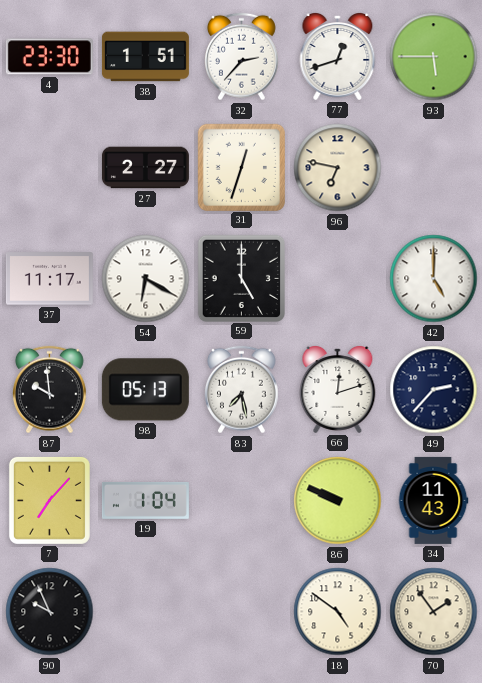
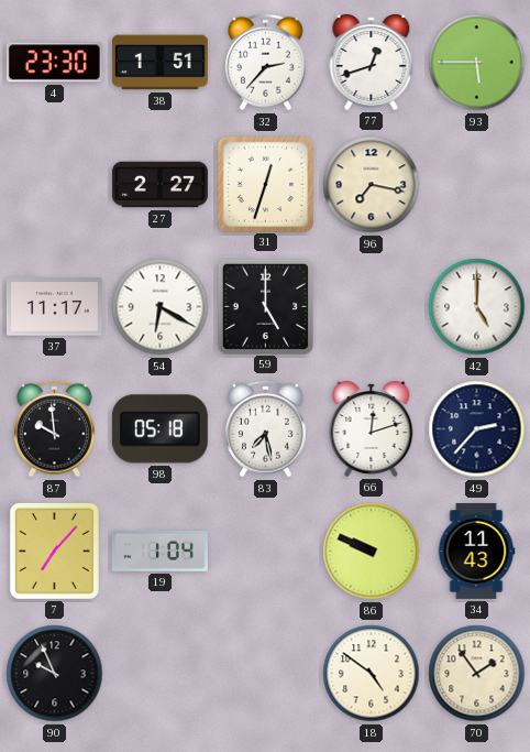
96: 6:47 -> 7:17 (372, 185)
98: 05:13 -> 05:18 (159, 429)
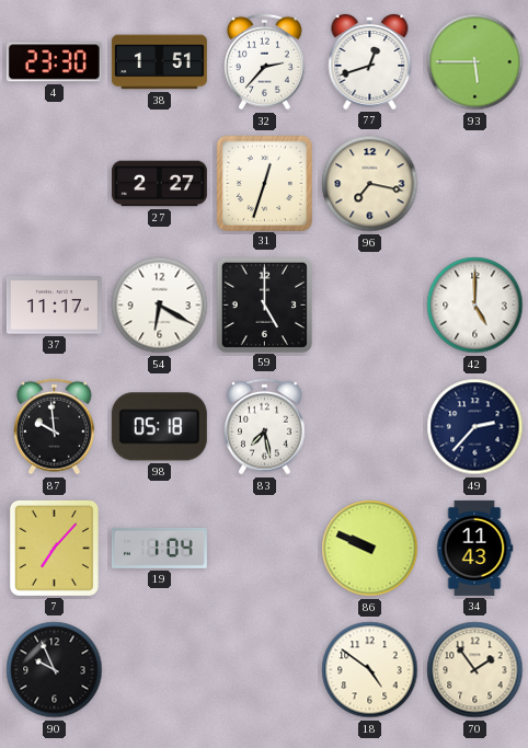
66: 12:12 -> none (372, 429)
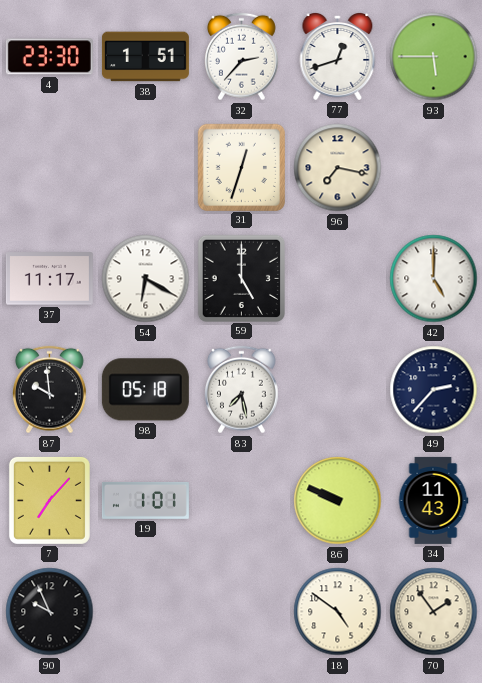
27: 2:27 -> none (159, 184)
19: 1:04 -> 1:01 (145, 500)
